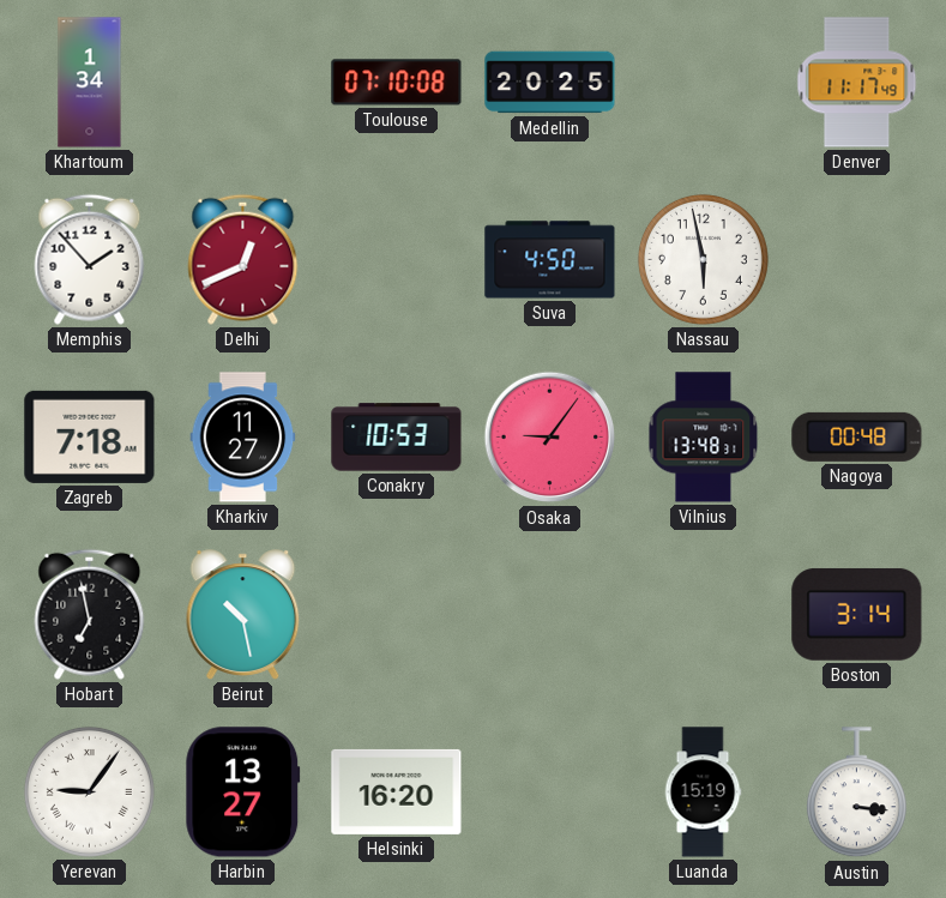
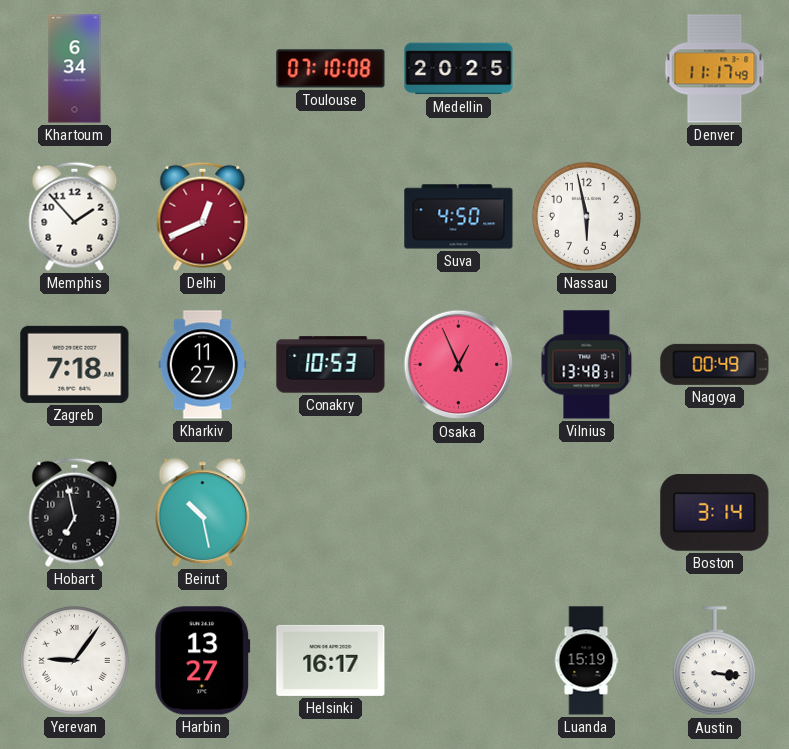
Khartoum: 1:34 -> 6:34 (75, 69)
Osaka: 9:06 -> 12:56 (459, 365)
Nagoya: 00:48 -> 00:49 (715, 364)
Helsinki: 16:20 -> 16:17 (331, 660)
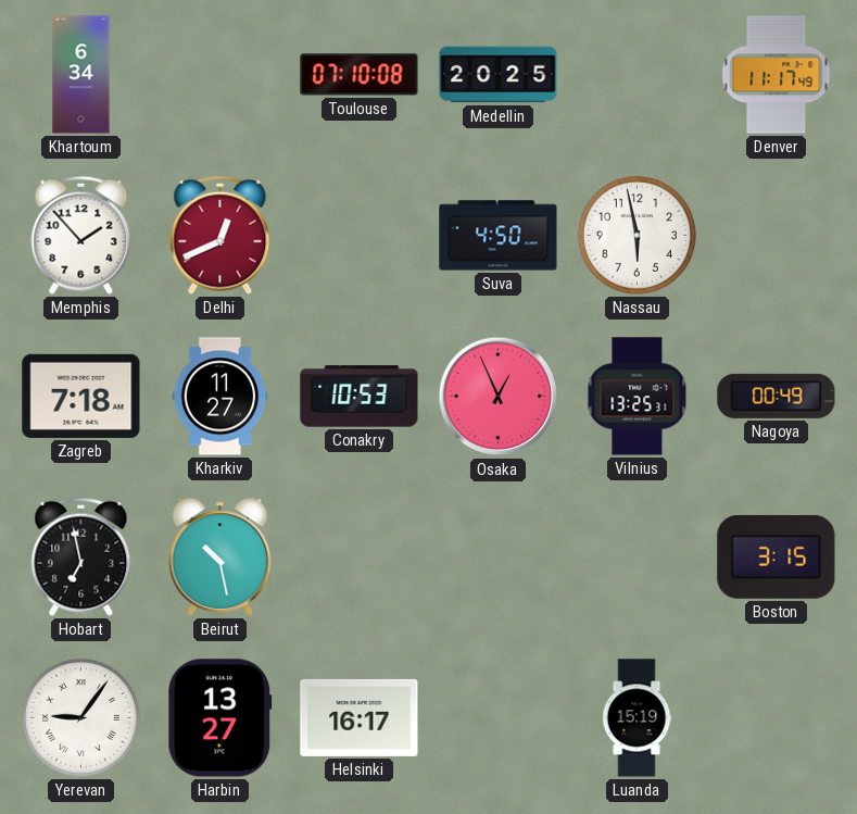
Vilnius: 13:48 -> 13:25 (638, 397)
Boston: 3:14 -> 3:15 (777, 556)
Austin: 3:16 -> none (714, 661)
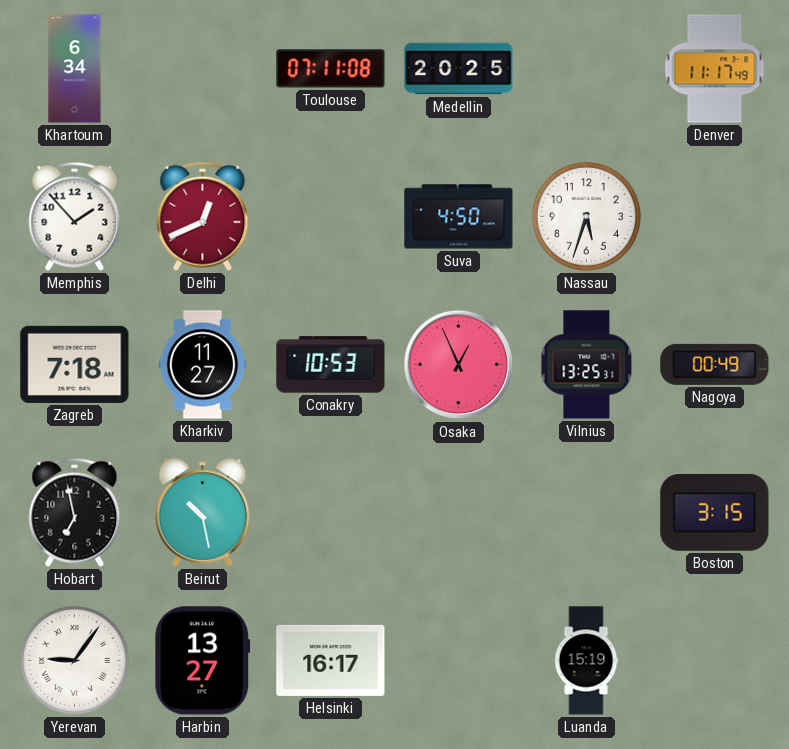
Toulouse: 07:10 -> 07:11 (331, 69)
Nassau: 5:58 -> 5:33 (586, 216)
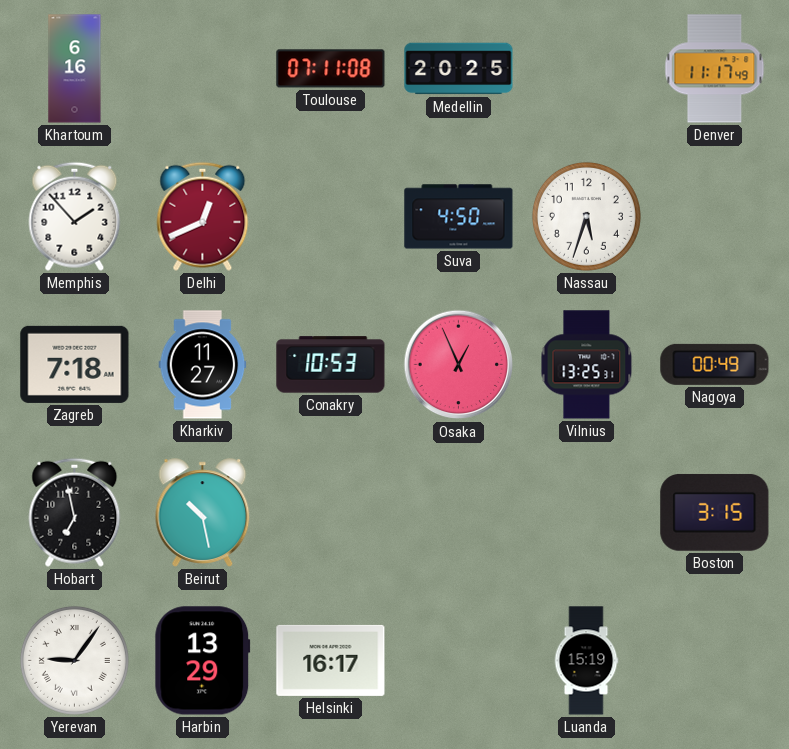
Khartoum: 6:34 -> 6:16 (75, 69)
Harbin: 13:27 -> 13:29 (203, 661)
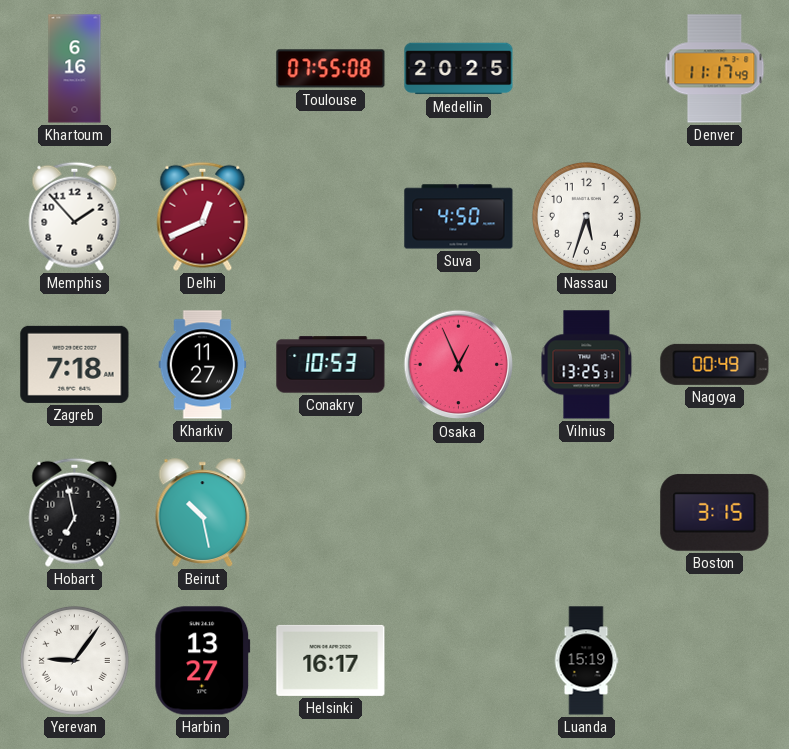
Toulouse: 07:11 -> 07:55 (331, 69)
Harbin: 13:29 -> 13:27 (203, 661)
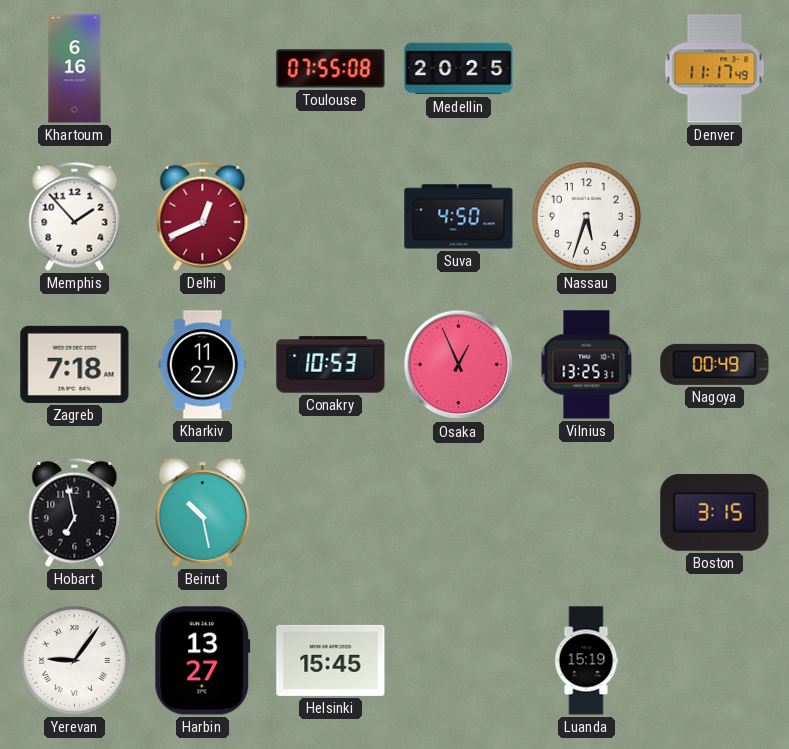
Helsinki: 16:17 -> 15:45 (331, 660)
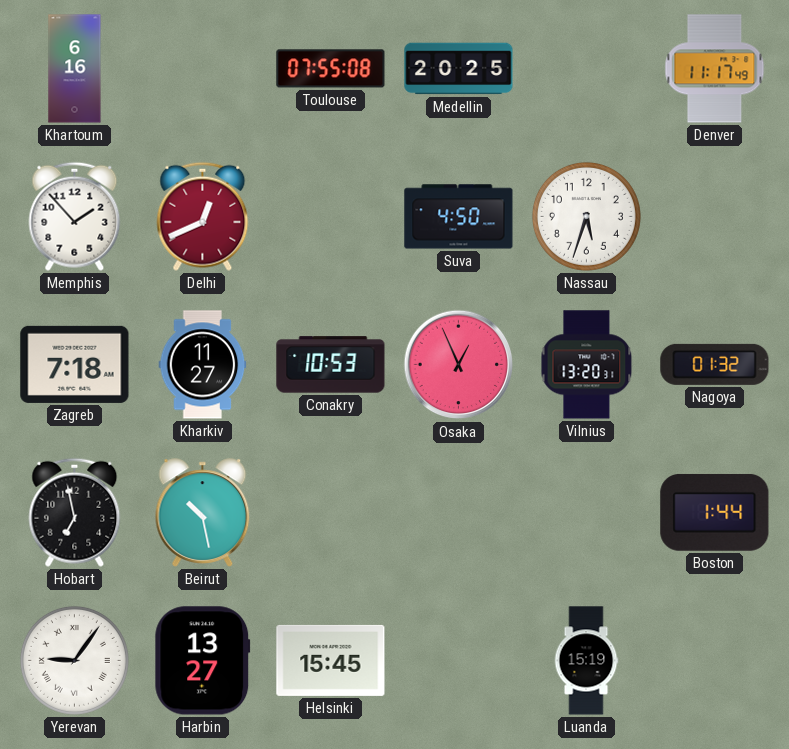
Vilnius: 13:25 -> 13:20 (587, 365)
Nagoya: 00:49 -> 01:32 (715, 364)
Boston: 3:15 -> 1:44 (715, 512)
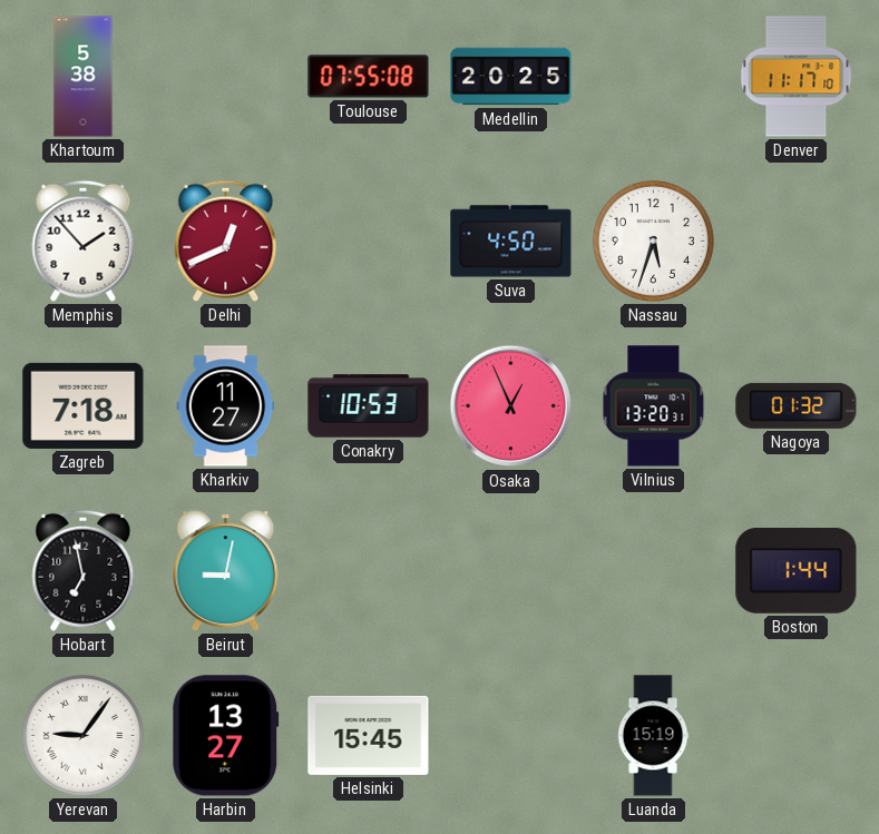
Khartoum: 6:16 -> 5:38 (84, 77)
Denver: 11:17:49 -> 11:17:10 (797, 77)
Beirut: 10:28 -> 9:02 (226, 571)
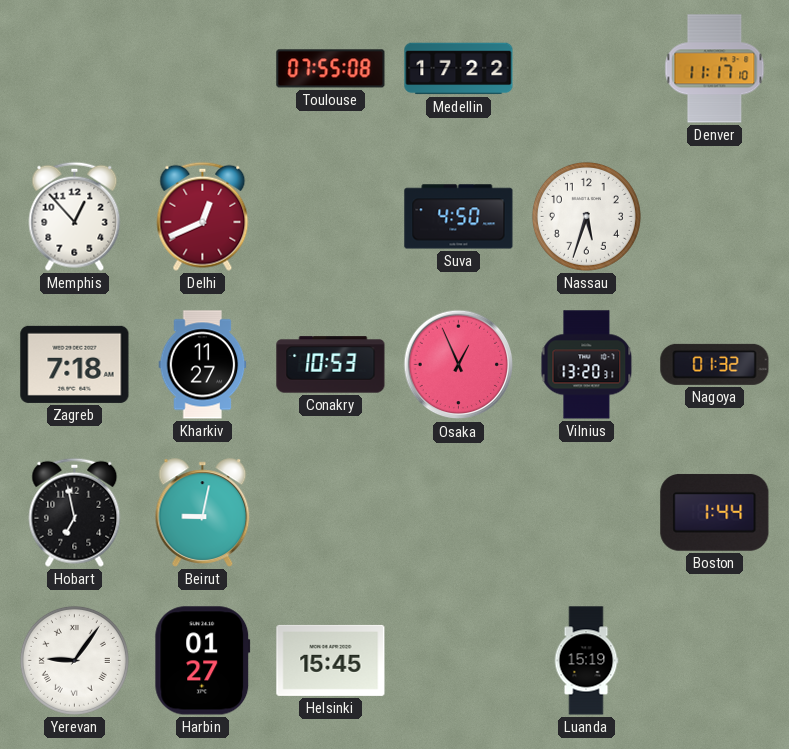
Khartoum: 5:38 -> none (84, 77)
Medellin: 20:25 -> 17:22 (459, 69)
Memphis: 1:53 -> 12:53 (75, 216)
Harbin: 13:27 -> 01:27 (203, 661)
